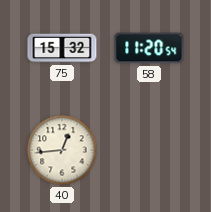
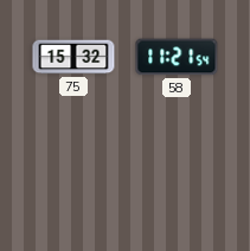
58: 11:20 -> 11:21 (177, 57)
40: 12:44 -> none (62, 150)
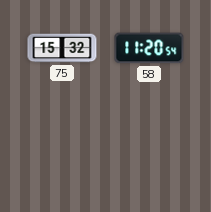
58: 11:21 -> 11:20 (149, 48)
